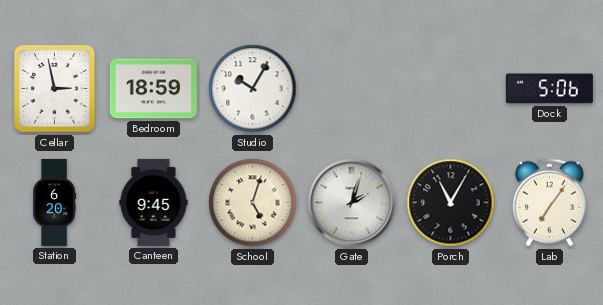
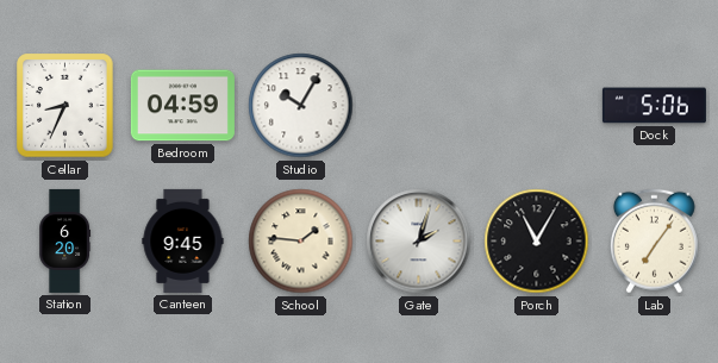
Cellar: 2:58 -> 8:34 (65, 106)
Bedroom: 18:59 -> 04:59 (182, 106)
School: 5:03 -> 1:46 (301, 242)
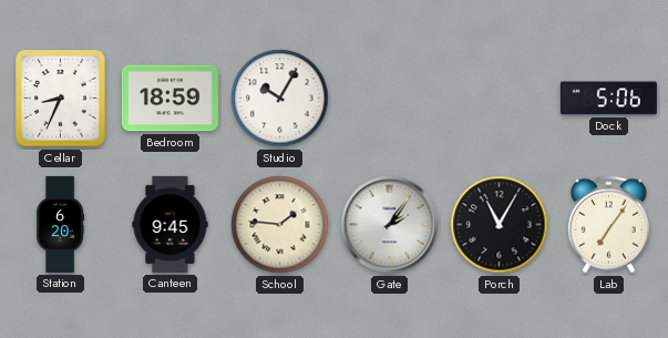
Bedroom: 04:59 -> 18:59 (169, 99)
Gate: 2:03 -> 2:06 (390, 225)
